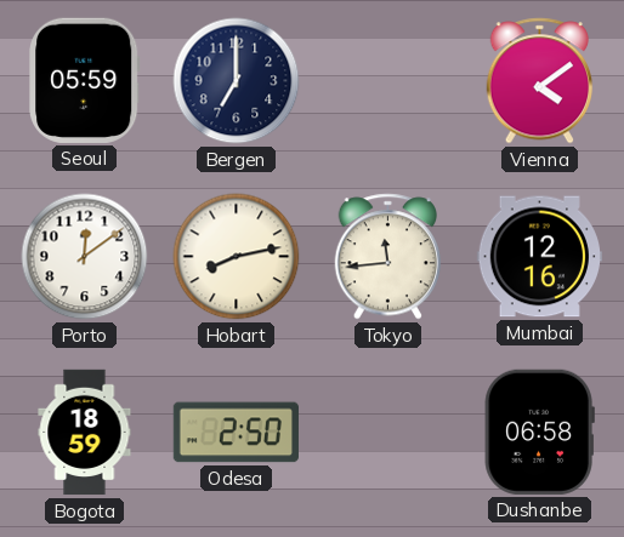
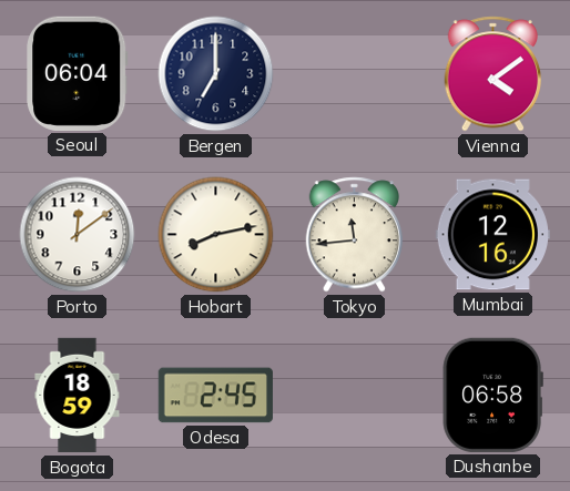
Seoul: 05:59 -> 06:04 (78, 73)
Odesa: 2:50 -> 2:45 (215, 396)
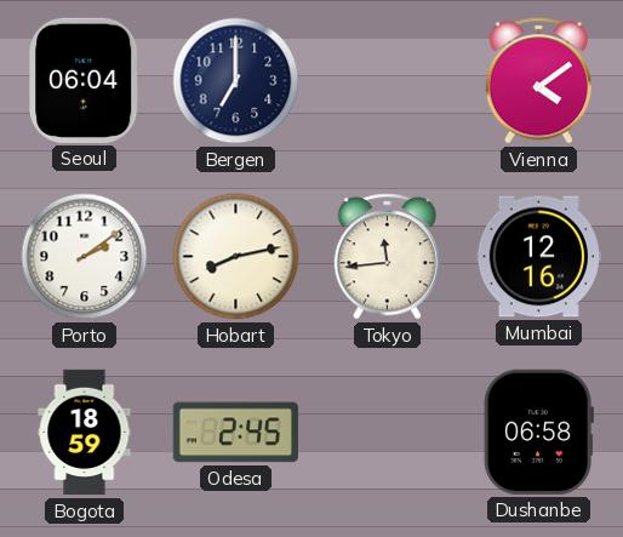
Porto: 12:09 -> 2:09 (85, 257)
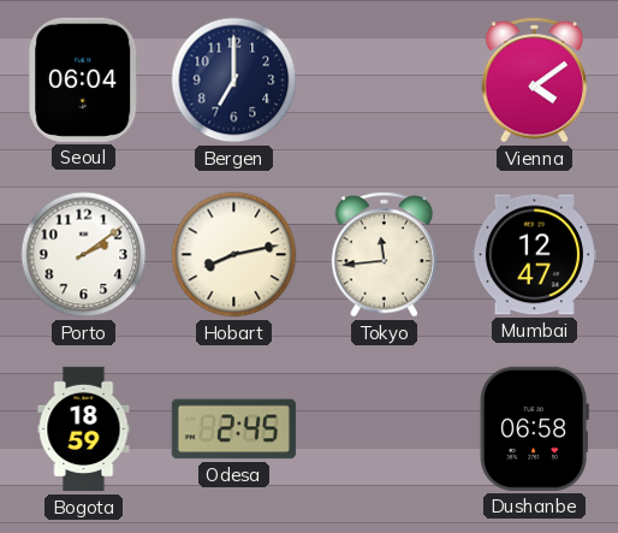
Mumbai: 12:16 -> 12:47 (534, 255)
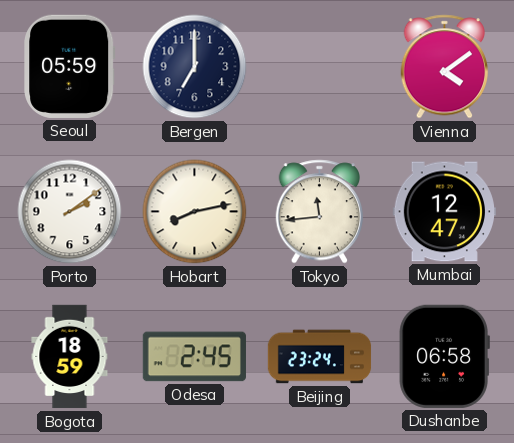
Seoul: 06:04 -> 05:59 (70, 66)
Beijing: none -> 23:24 (320, 357)
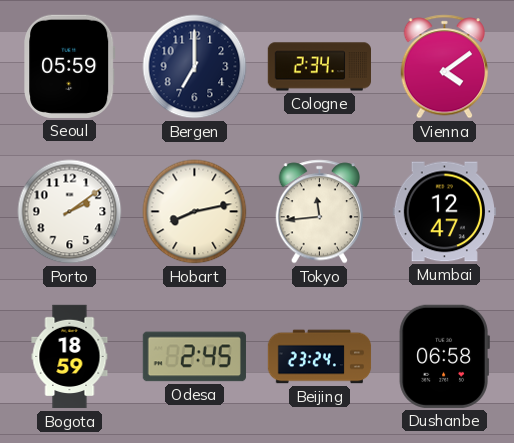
Cologne: none -> 2:34 (319, 67)
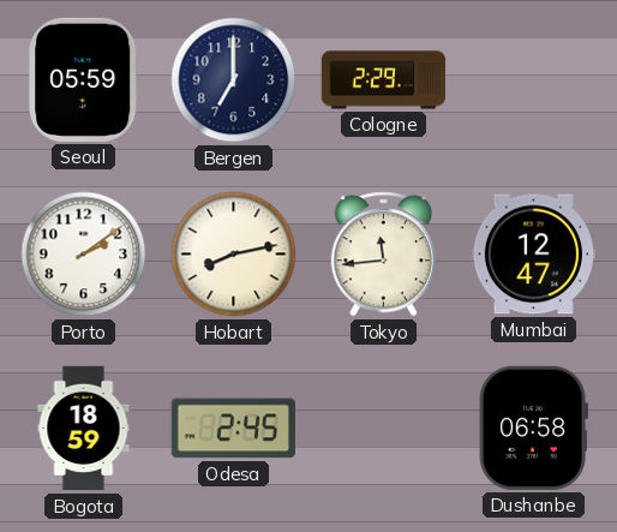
Cologne: 2:34 -> 2:29 (383, 80)
Vienna: 4:09 -> none (445, 67)
Beijing: 23:24 -> none (320, 357)
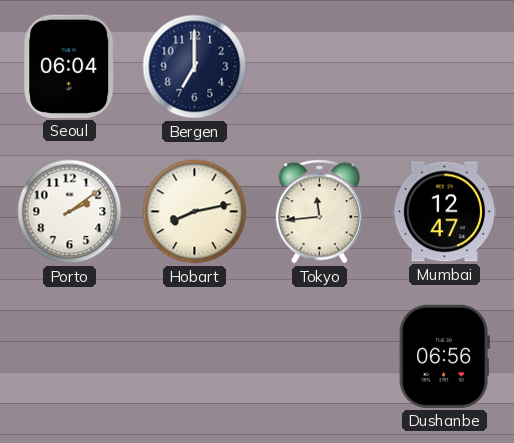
Seoul: 05:59 -> 06:04 (70, 66)
Cologne: 2:29 -> none (383, 80)
Bogota: 18:59 -> none (84, 429)
Odesa: 2:45 -> none (233, 429)
Dushanbe: 06:58 -> 06:56 (444, 356)
